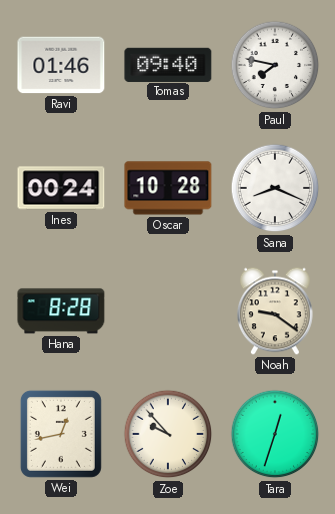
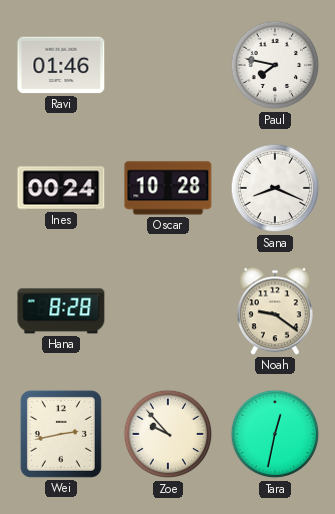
Tomas: 09:40 -> none (168, 64)
Wei: 12:43 -> 2:43 (61, 434)
Tara: 12:33 -> 12:32 (275, 434)
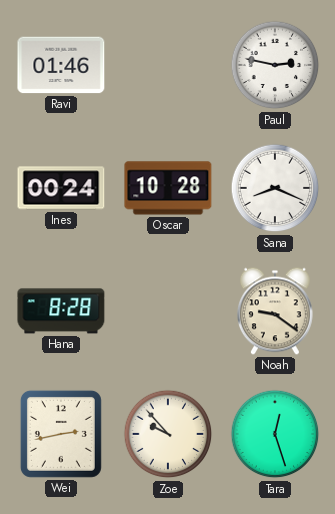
Paul: 7:47 -> 2:47 (275, 65)
Tara: 12:32 -> 12:27 (275, 434)
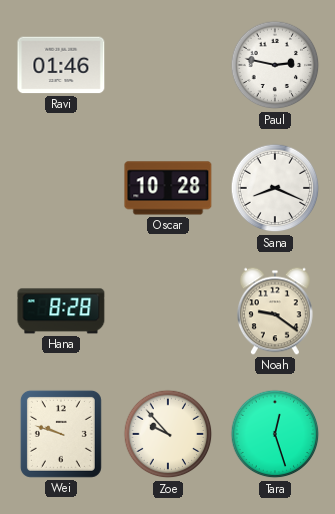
Ines: 00:24 -> none (61, 188)
Wei: 2:43 -> 9:48 (61, 434)
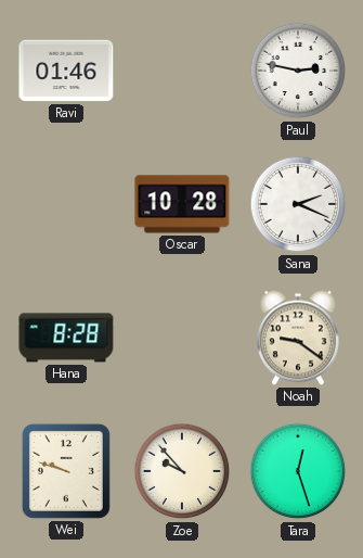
Sana: 8:19 -> 2:19 (298, 204)
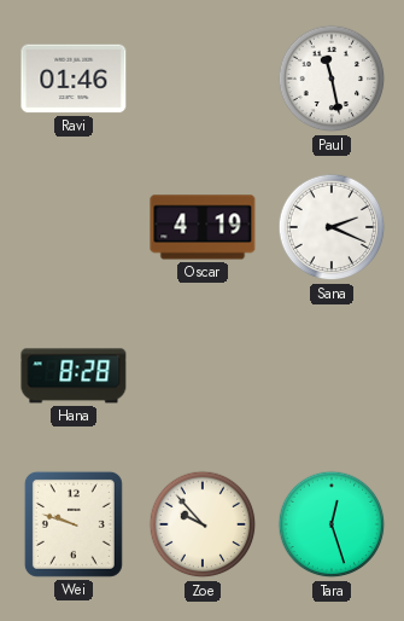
Paul: 2:47 -> 11:28 (332, 79)
Oscar: 10:28 -> 4:19 (203, 227)
Noah: 9:21 -> none (298, 338)
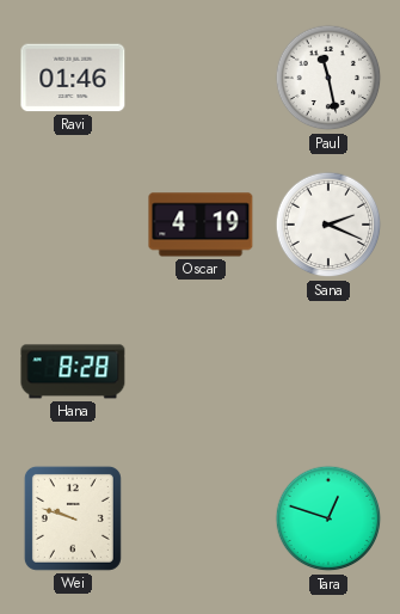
Zoe: 9:53 -> none (203, 524)
Tara: 12:27 -> 12:48 (328, 518)
